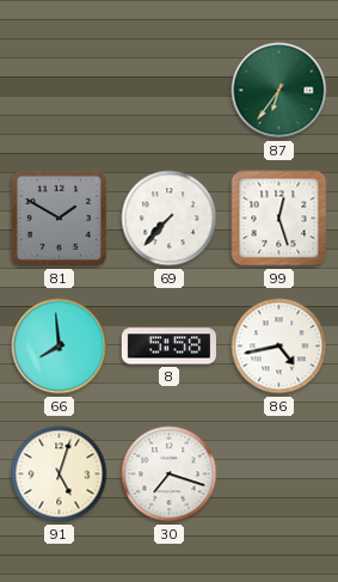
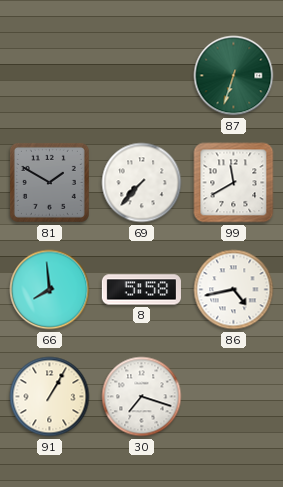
87: 6:36 -> 6:33 (234, 76)
99: 12:27 -> 11:40 (234, 183)
91: 5:03 -> 1:05 (50, 397)
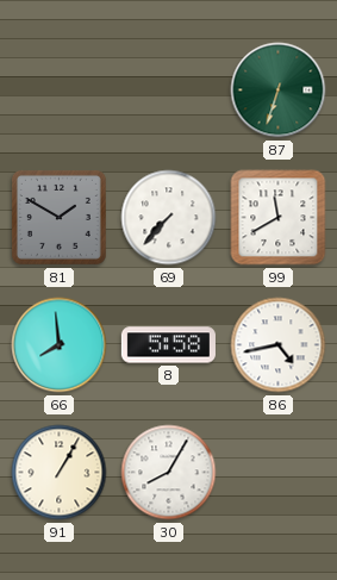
30: 7:18 -> 8:05 (169, 473)
